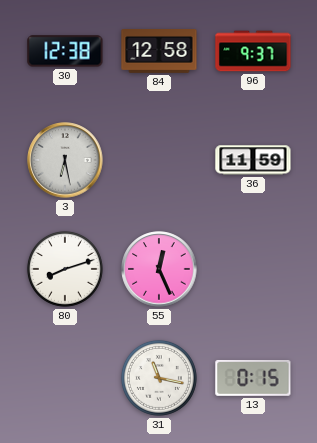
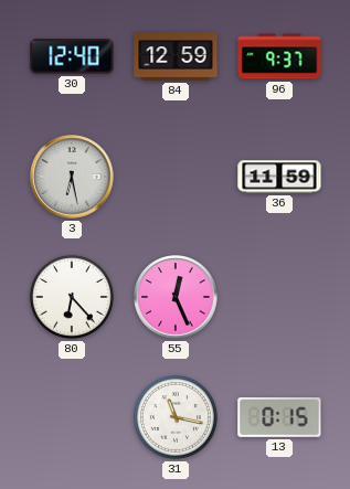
30: 12:38 -> 12:40 (72, 56)
84: 12:58 -> 12:59 (176, 57)
80: 8:12 -> 6:23 (72, 297)
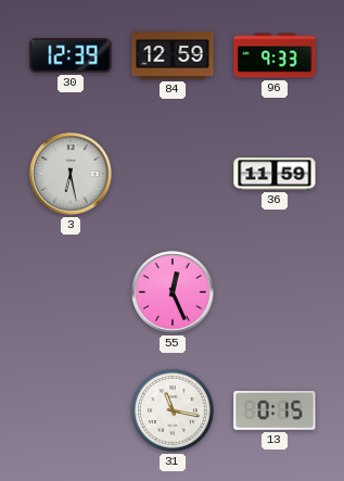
30: 12:40 -> 12:39 (71, 55)
96: 9:37 -> 9:33 (275, 55)
80: 6:23 -> none (72, 297)
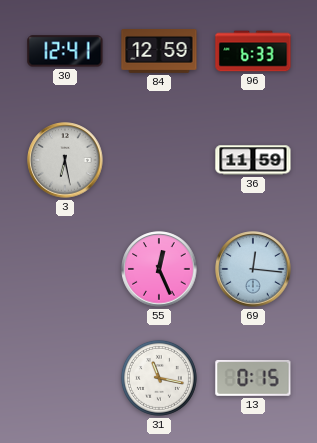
30: 12:39 -> 12:41 (65, 51)
96: 9:33 -> 6:33 (253, 51)
69: none -> 12:16 (253, 269)
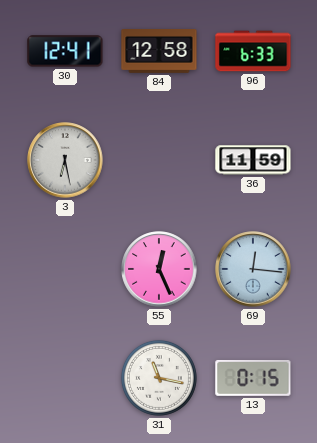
84: 12:59 -> 12:58 (159, 52)
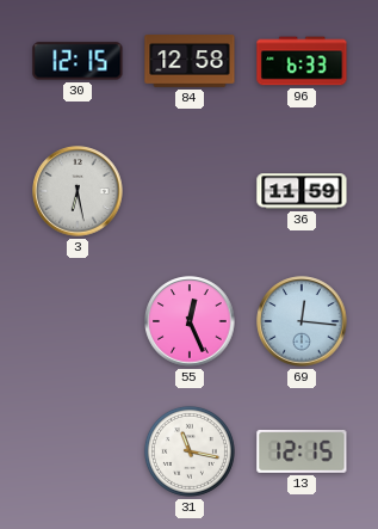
30: 12:41 -> 12:15 (78, 61)
13: 0:15 -> 12:15 (302, 451)
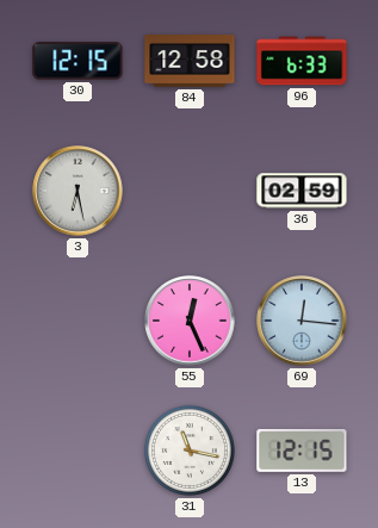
36: 11:59 -> 02:59 (302, 191)
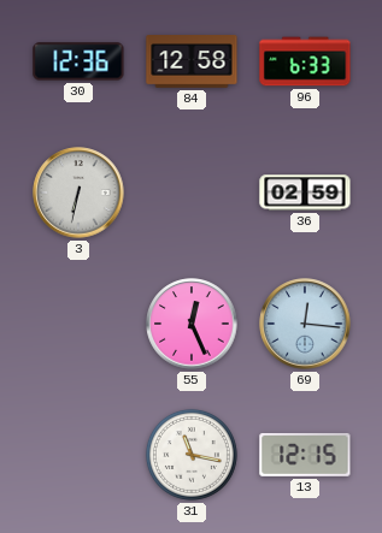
30: 12:15 -> 12:36 (78, 61)
3: 6:28 -> 6:32 (78, 193)
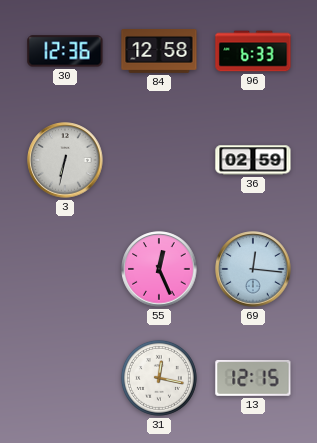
31: 11:17 -> 12:17 (159, 378)
